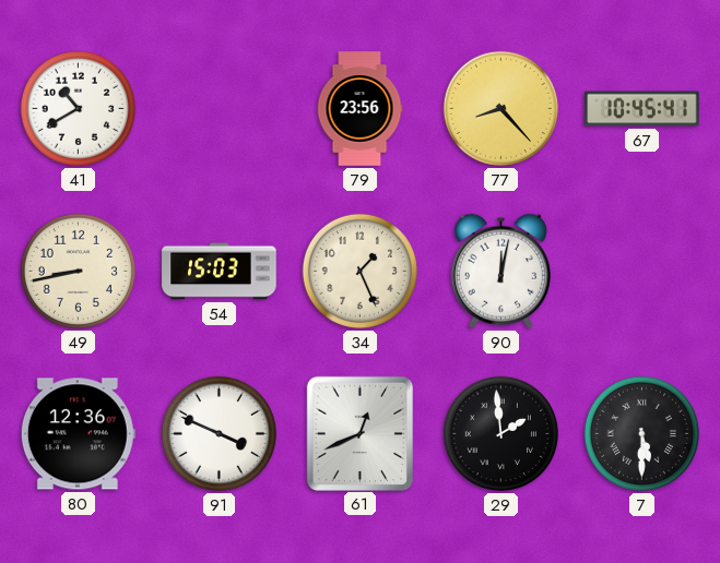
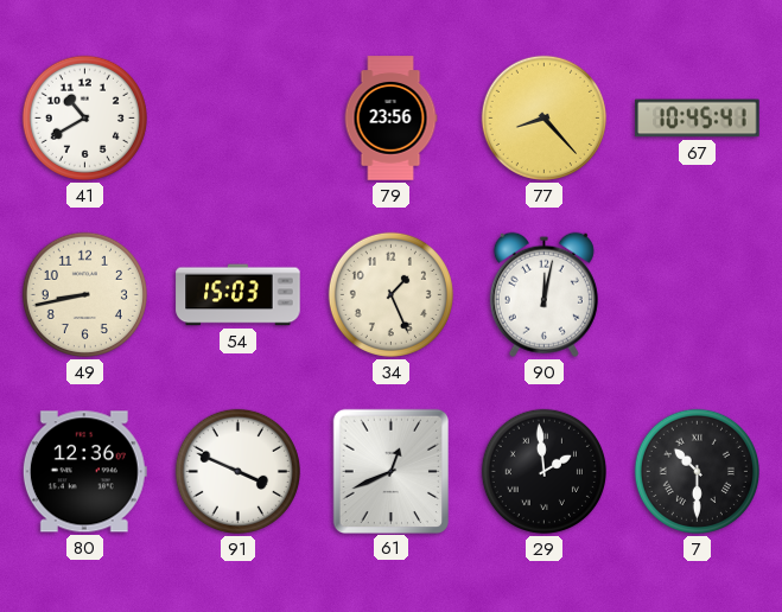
7: 5:30 -> 10:30 (697, 471)
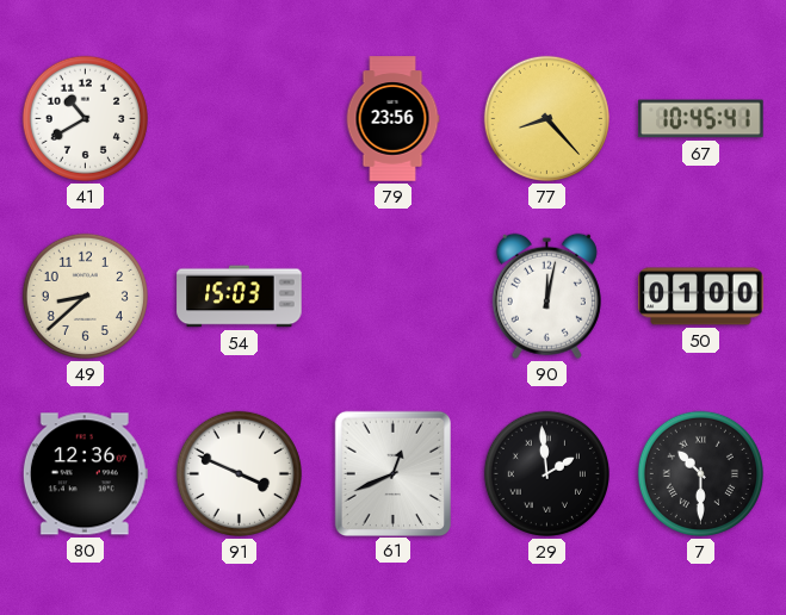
49: 8:43 -> 8:38 (85, 296)
34: 1:26 -> none (390, 294)
50: none -> 01:00 (701, 297)
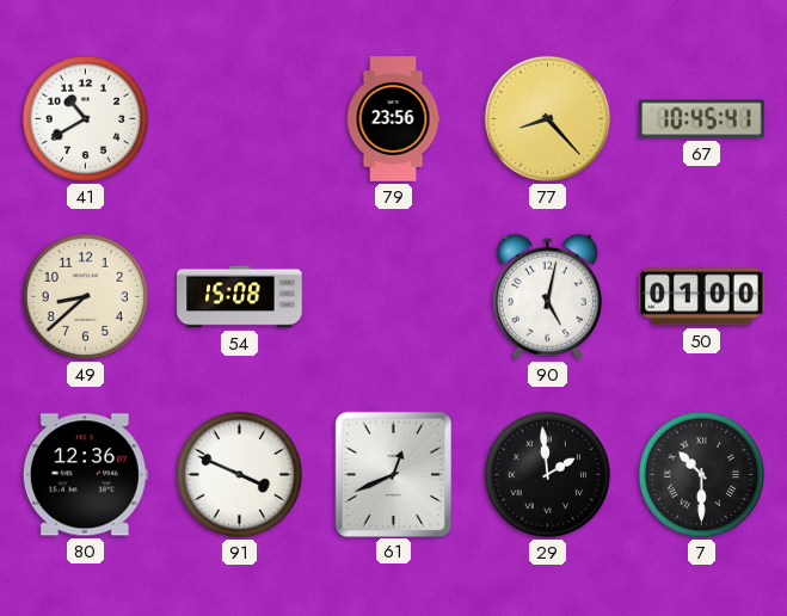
54: 15:03 -> 15:08 (240, 297)
90: 12:02 -> 5:02 (547, 296)
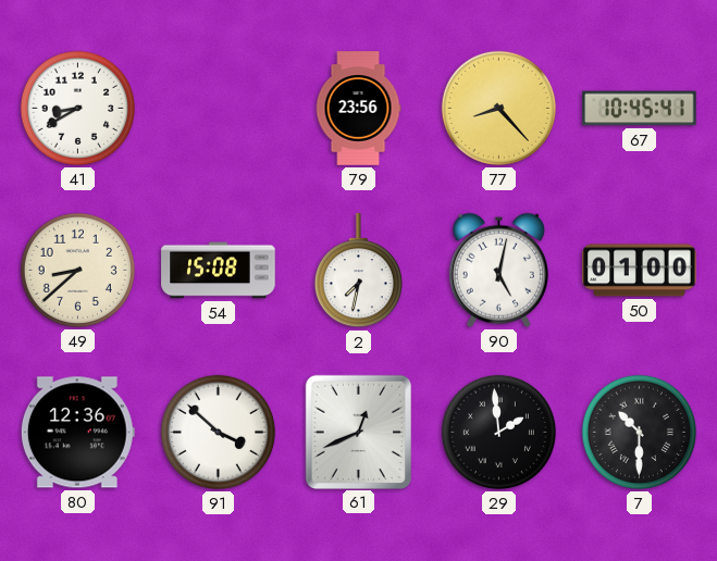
41: 10:40 -> 8:40 (77, 108)
2: none -> 7:32 (358, 271)
91: 3:49 -> 3:52 (218, 432)
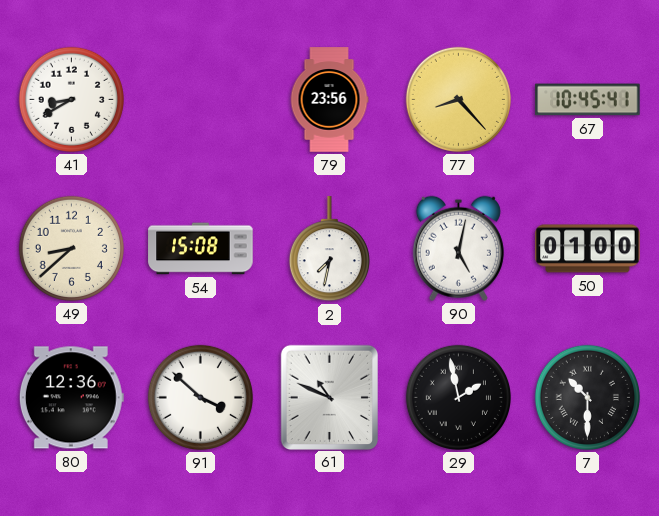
61: 12:41 -> 10:49 (329, 397)
29: 1:59 -> 1:58 (458, 397)
